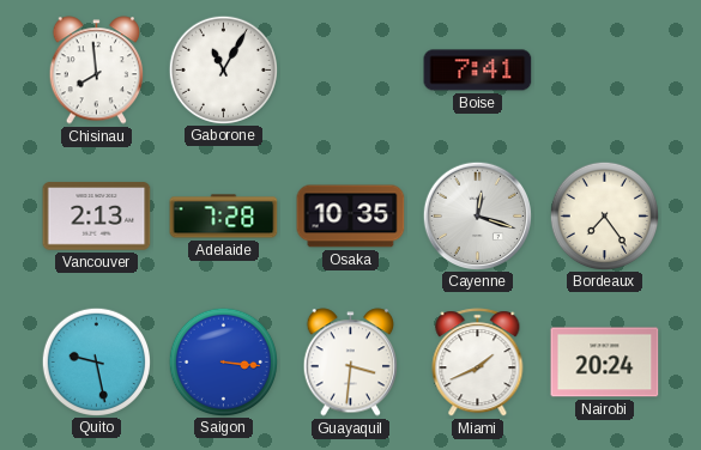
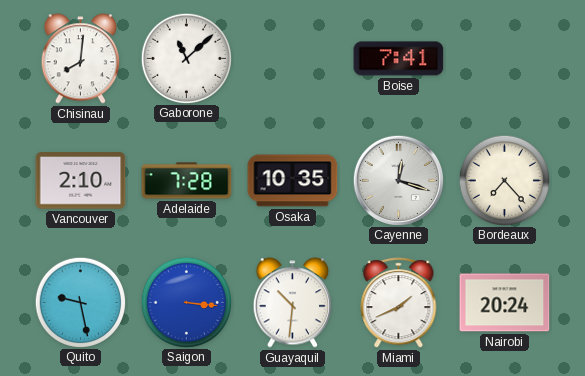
Chisinau: 7:59 -> 8:01 (80, 59)
Gaborone: 11:05 -> 11:08 (186, 58)
Vancouver: 2:13 -> 2:10 (81, 181)
Bordeaux: 7:24 -> 7:23 (504, 180)
Guayaquil: 3:31 -> 10:31 (292, 303)
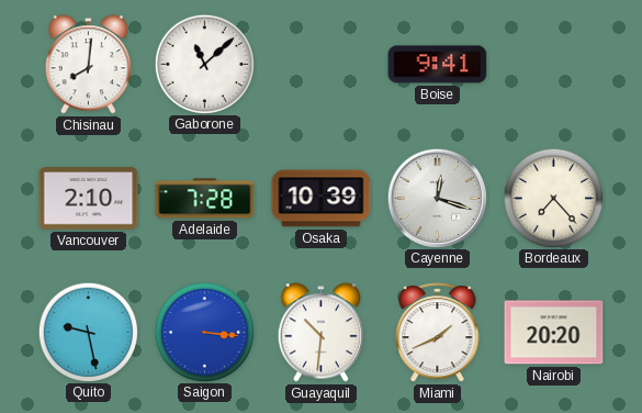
Boise: 7:41 -> 9:41 (438, 65)
Osaka: 10:35 -> 10:39 (322, 199)
Nairobi: 20:24 -> 20:20 (554, 333)
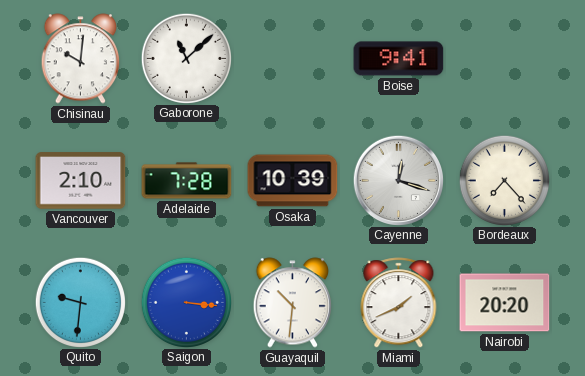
Chisinau: 8:01 -> 10:01 (80, 59)
Quito: 9:28 -> 9:31 (80, 302)
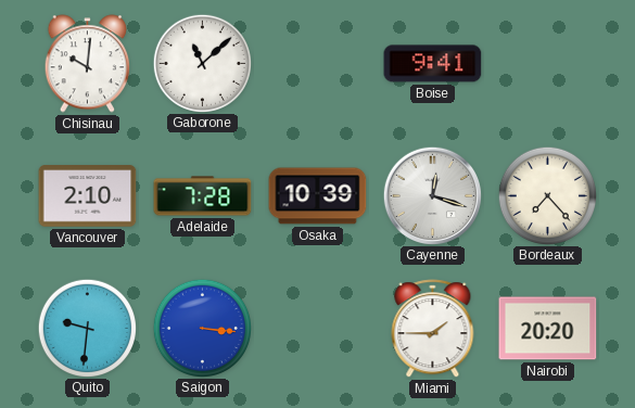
Guayaquil: 10:31 -> none (292, 303)
Miami: 1:41 -> 1:45 (433, 329)
